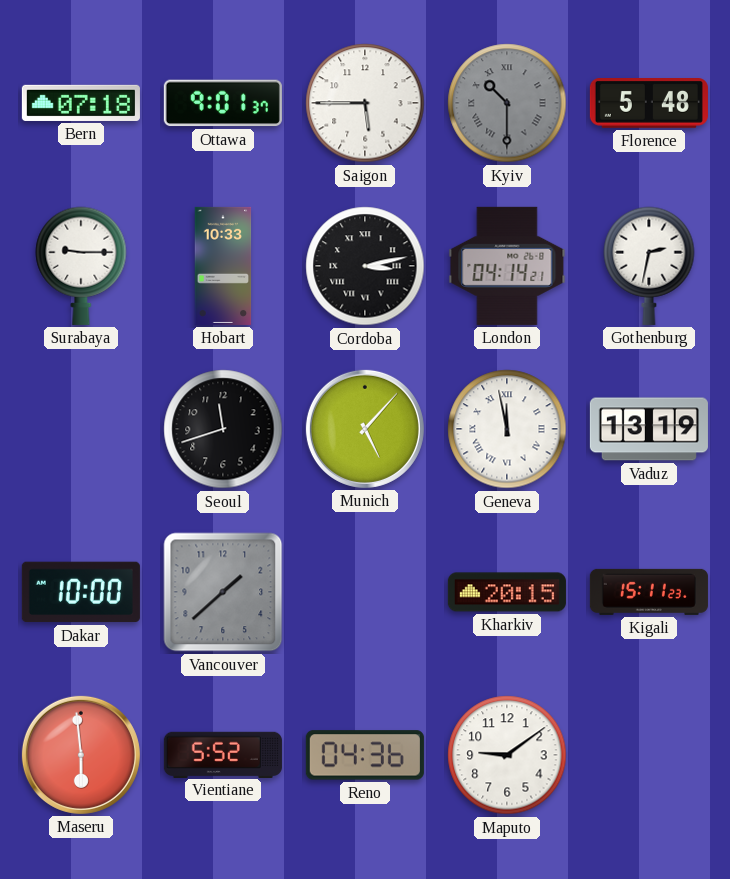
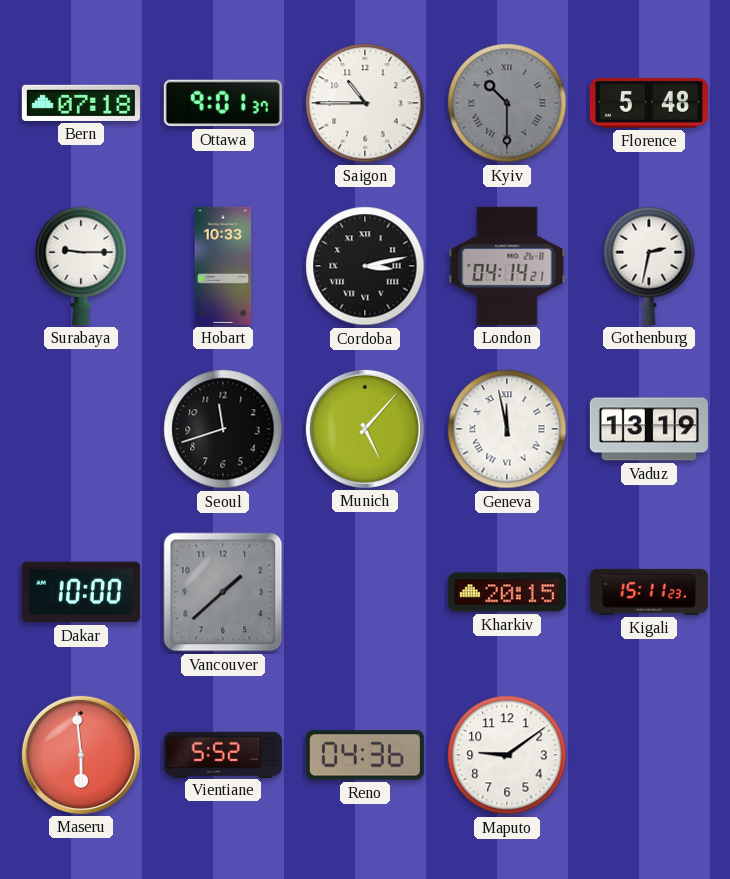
Saigon: 5:45 -> 10:45 (365, 103)
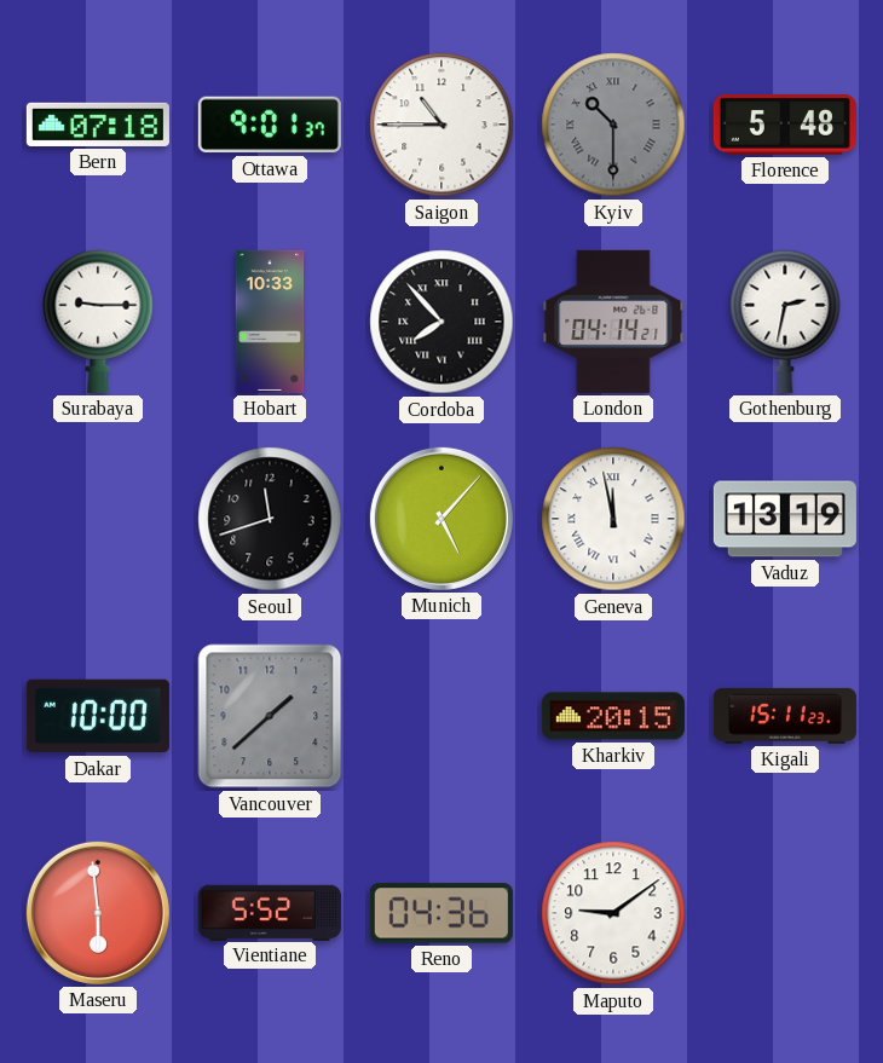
Cordoba: 3:13 -> 7:53 (442, 322)
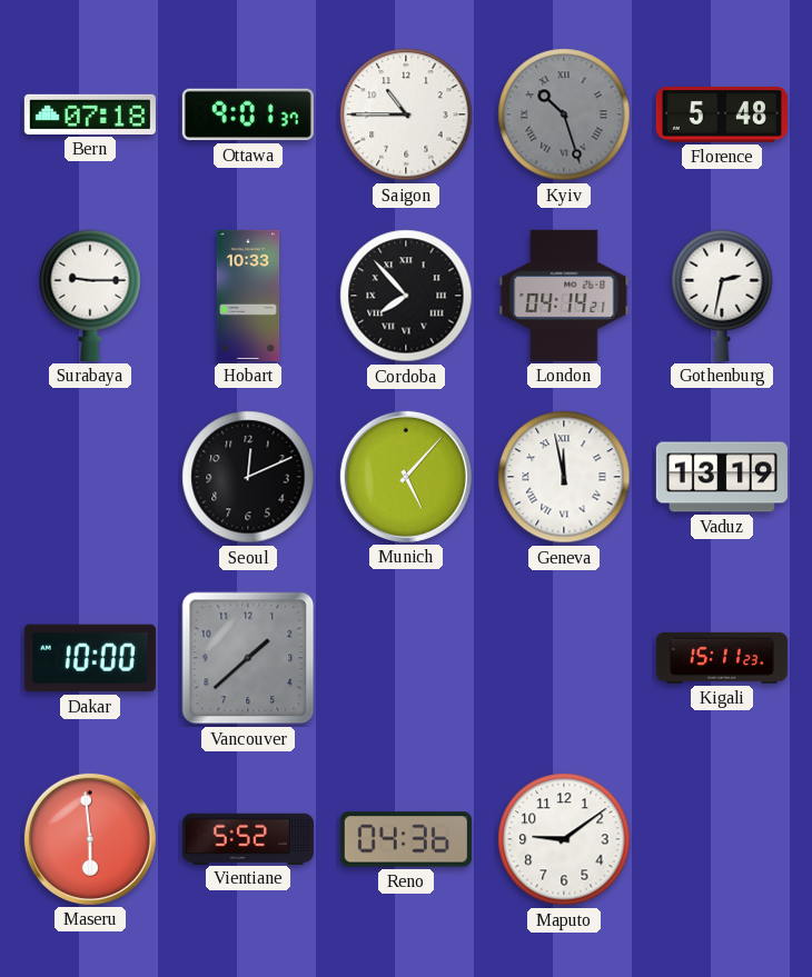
Kyiv: 10:30 -> 10:27 (564, 114)
Seoul: 11:42 -> 12:11 (248, 477)
Kharkiv: 20:15 -> none (613, 716)
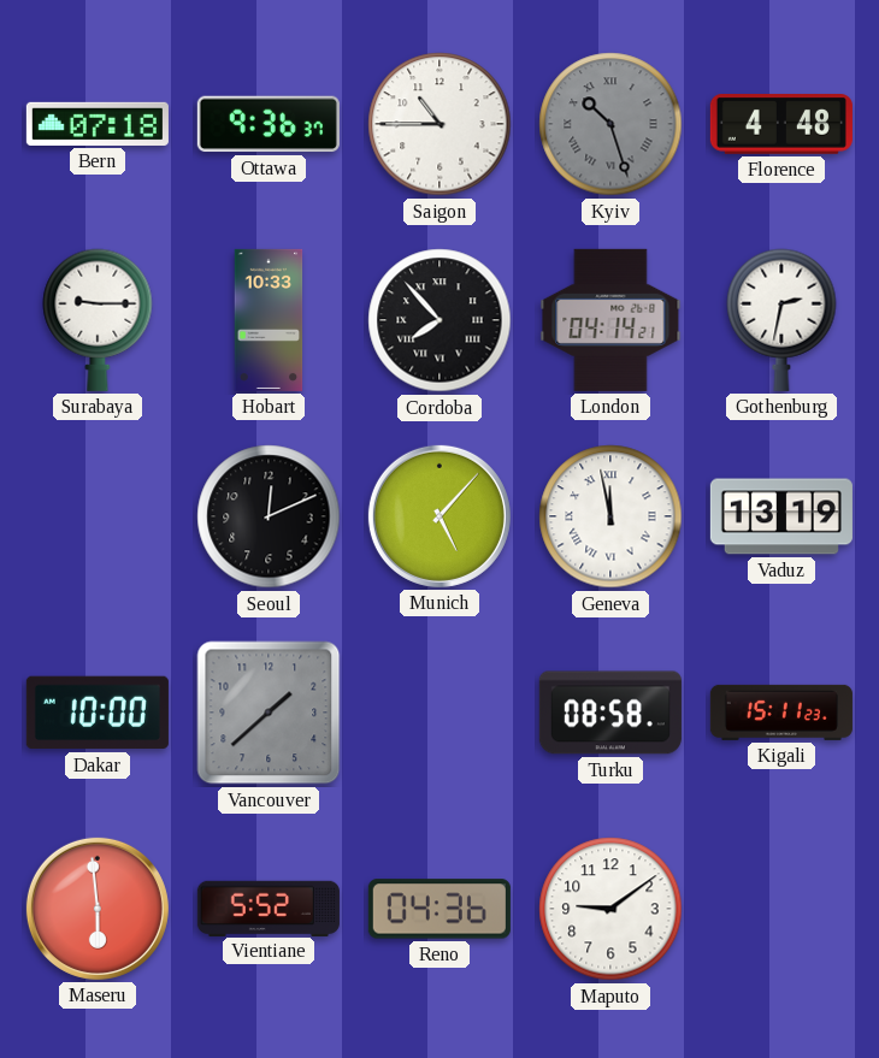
Ottawa: 9:01 -> 9:36 (269, 124)
Florence: 5:48 -> 4:48 (781, 125)
Turku: none -> 08:58 (610, 713)
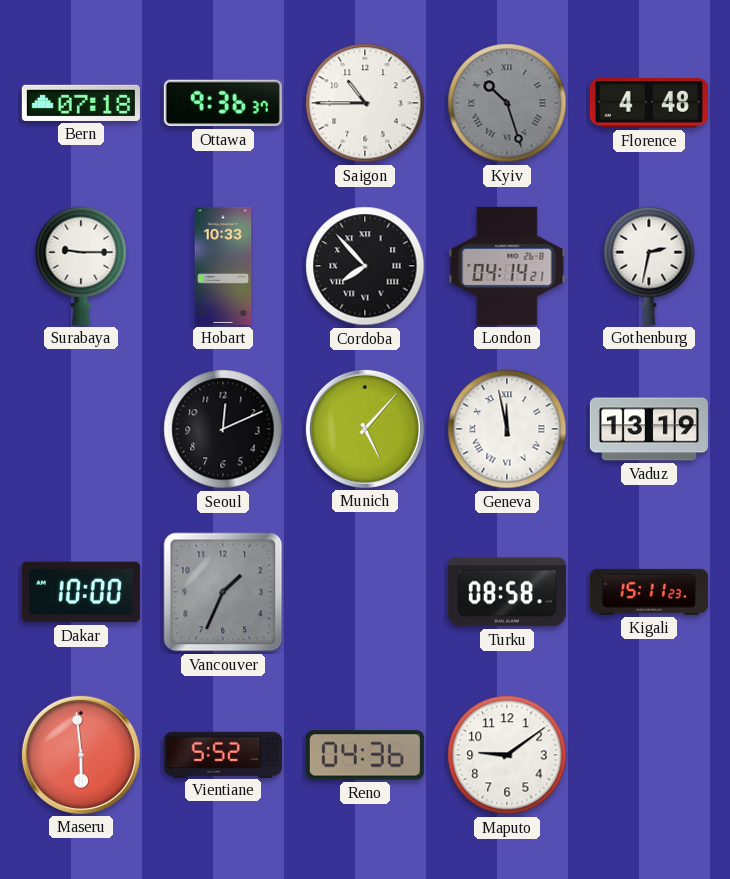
Vancouver: 1:38 -> 1:34 (223, 592)
